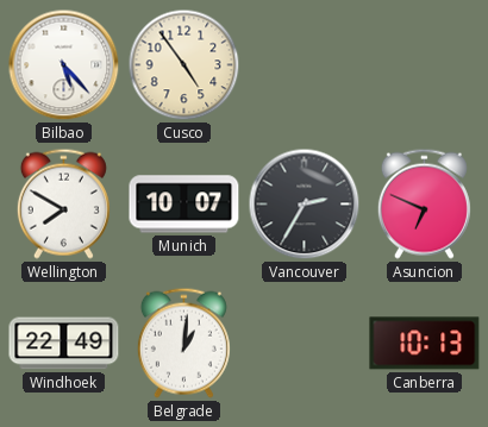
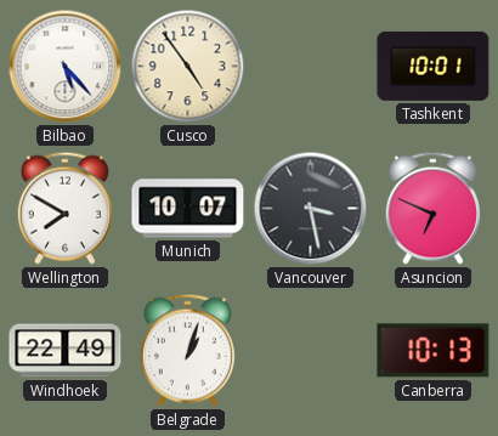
Tashkent: none -> 10:01 (434, 66)
Vancouver: 2:35 -> 3:28 (311, 209)
Belgrade: 1:01 -> 1:03 (187, 350)
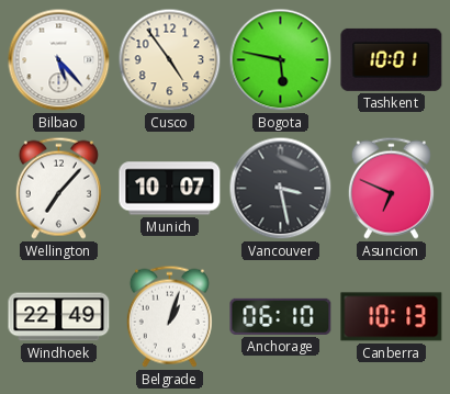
Bogota: none -> 5:47 (281, 60)
Wellington: 7:50 -> 7:07 (58, 188)
Anchorage: none -> 06:10 (281, 316)
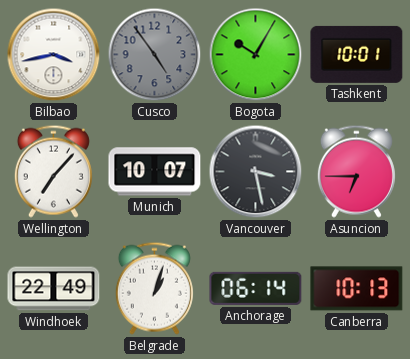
Bilbao: 5:23 -> 3:43 (54, 55)
Cusco dial: cream -> grey (155, 55)
Bogota: 5:47 -> 10:05 (256, 55)
Asuncion: 6:49 -> 6:45 (356, 171)
Anchorage: 06:10 -> 06:14 (256, 288)
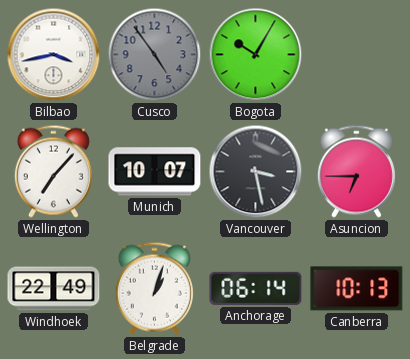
Tashkent: 10:01 -> none (357, 54)
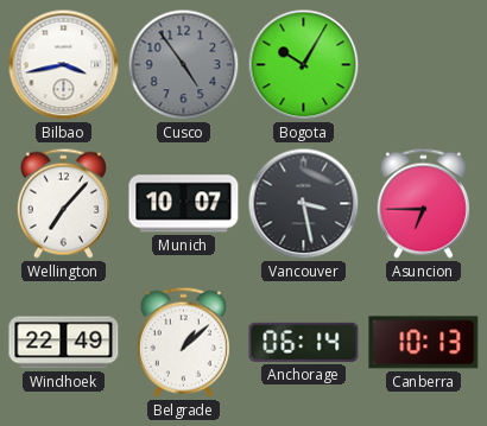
Belgrade: 1:03 -> 1:08 (183, 342)
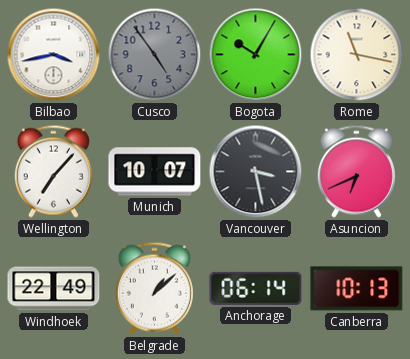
Rome: none -> 11:17 (357, 55)
Asuncion: 6:45 -> 6:41 (356, 171)
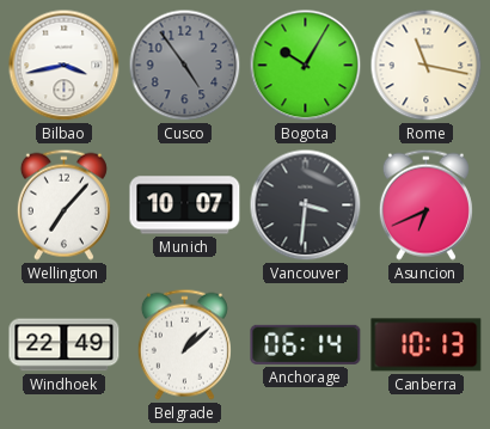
Vancouver: 3:28 -> 3:31 (306, 206)
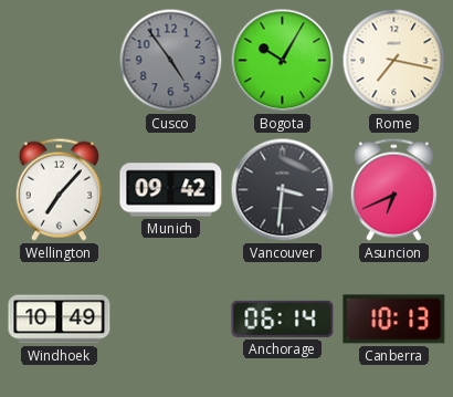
Bilbao: 3:43 -> none (65, 66)
Rome: 11:17 -> 7:17 (394, 61)
Munich: 10:07 -> 09:42 (171, 190)
Windhoek: 22:49 -> 10:49 (60, 320)
Belgrade: 1:08 -> none (184, 344)
